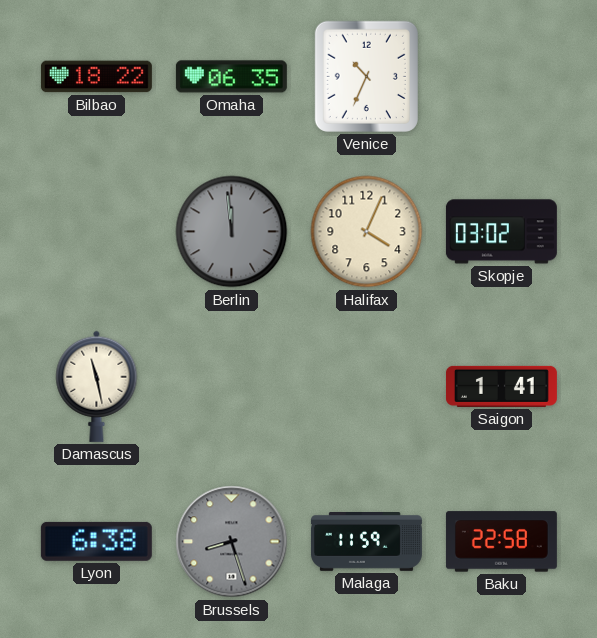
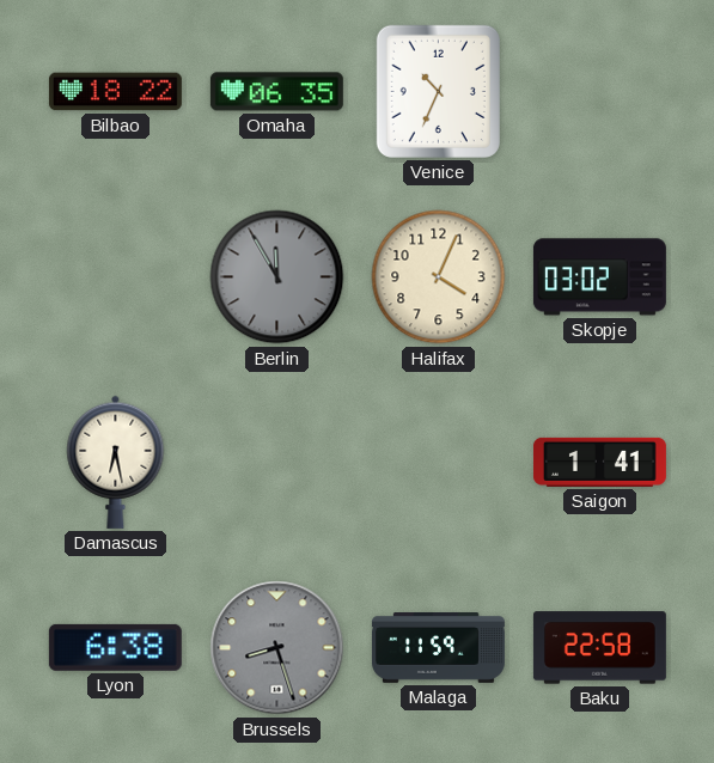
Berlin: 11:59 -> 11:55 (277, 277)
Damascus: 11:28 -> 6:28 (116, 462)
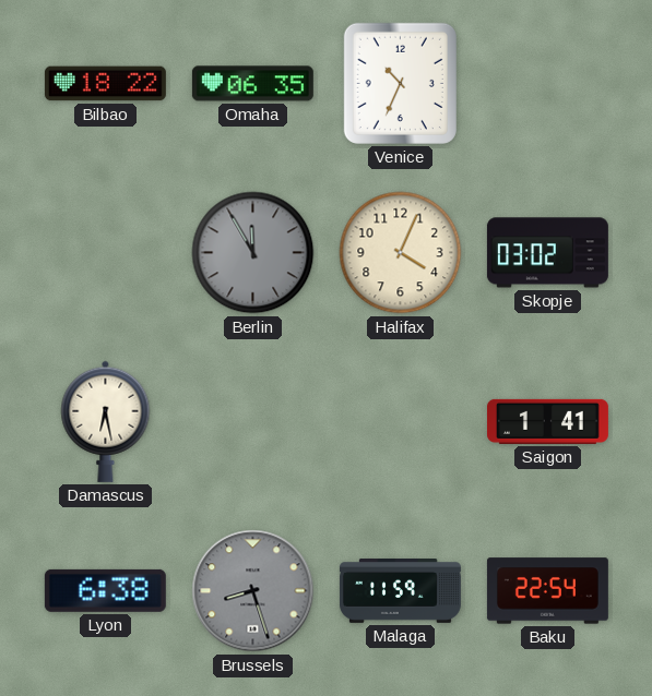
Baku: 22:58 -> 22:54 (547, 591)
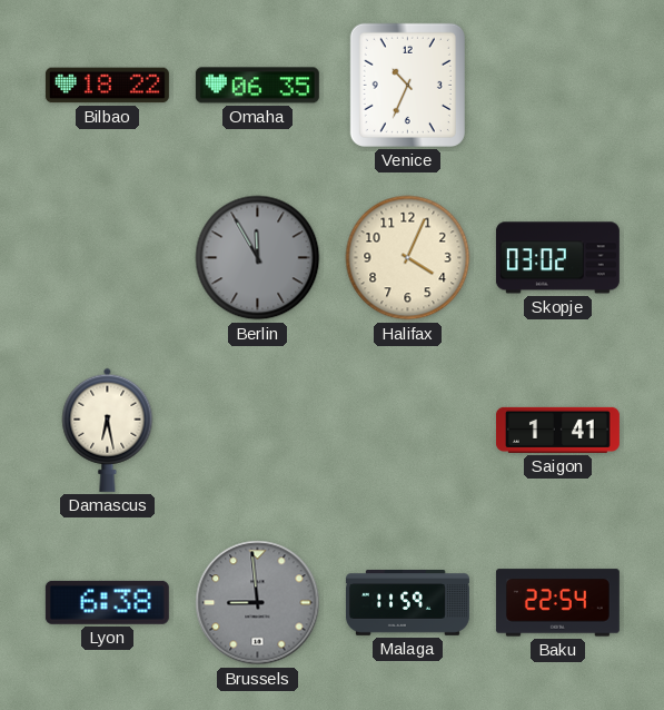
Brussels: 8:27 -> 8:59 (258, 603)
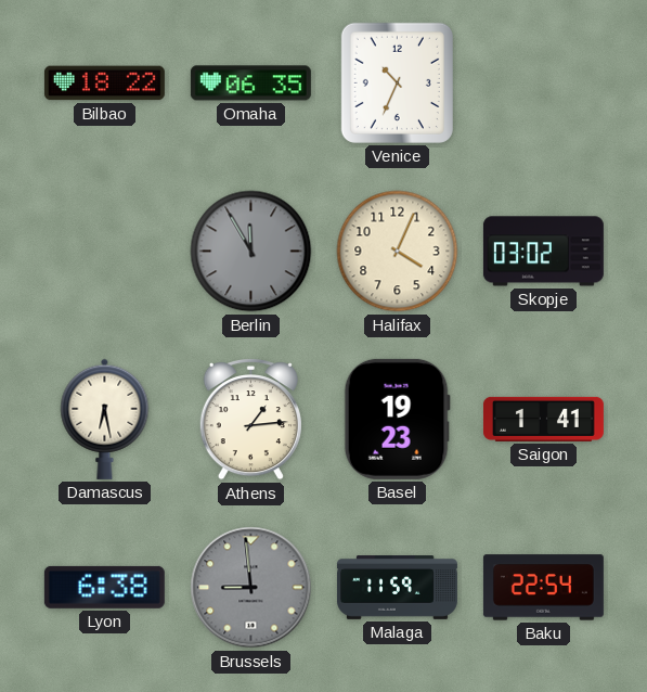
Athens: none -> 1:14 (250, 420)
Basel: none -> 19:23 (397, 419)
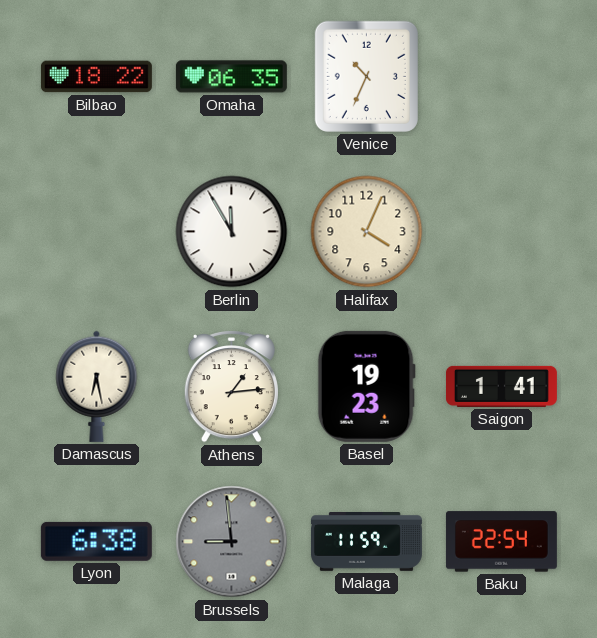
Berlin dial: grey -> white (232, 232)
Skopje: 03:02 -> none (543, 252)
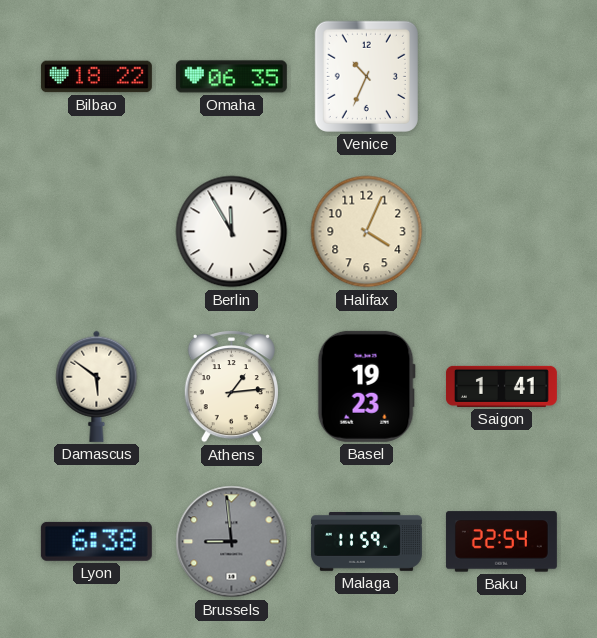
Damascus: 6:28 -> 5:51 (97, 386)
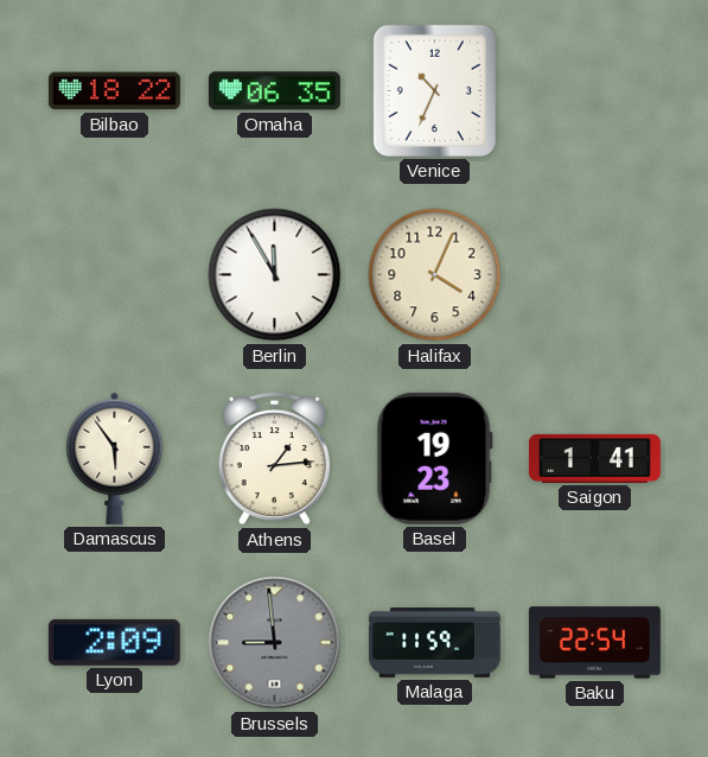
Damascus: 5:51 -> 5:54 (115, 458)
Lyon: 6:38 -> 2:09 (114, 642)
